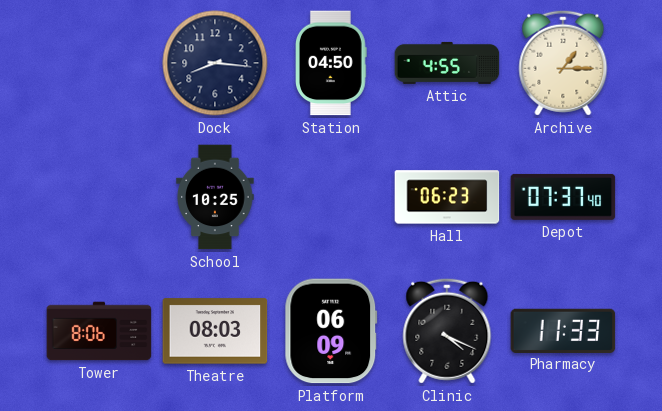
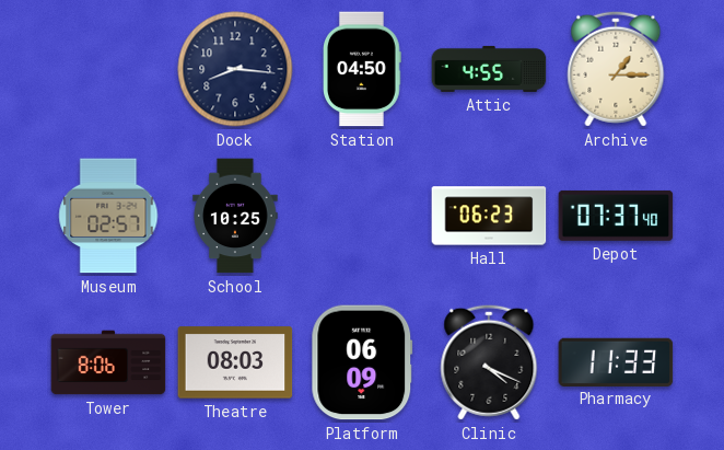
Museum: none -> 02:57 (108, 216)
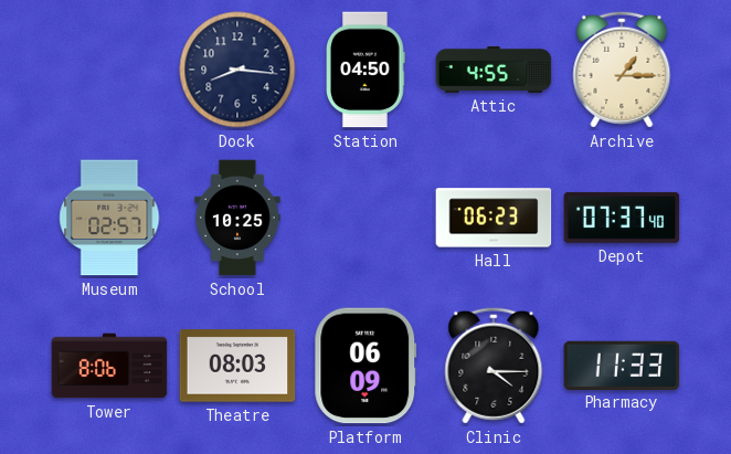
Clinic: 4:19 -> 4:15 (494, 366)
